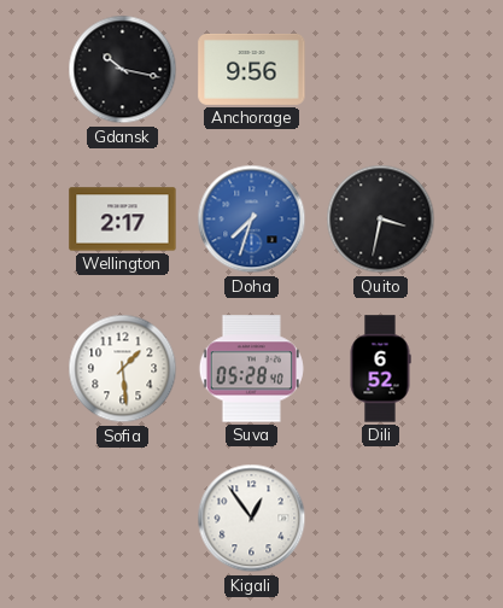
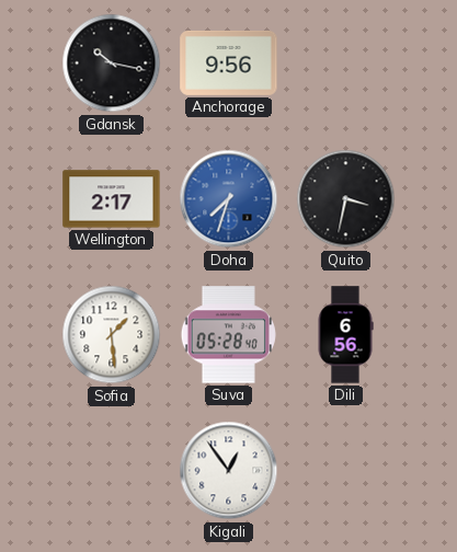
Dili: 6:52 -> 6:56 (345, 335)
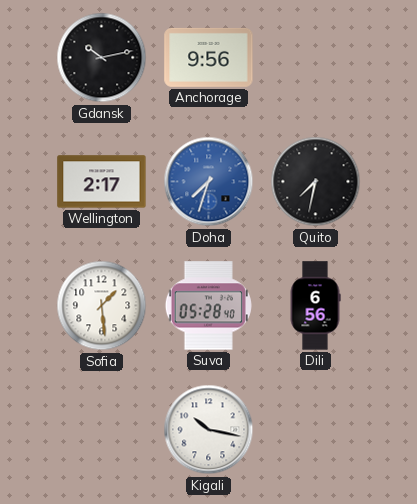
Gdansk: 10:17 -> 10:13 (102, 58)
Quito: 3:32 -> 7:32 (316, 182)
Kigali: 12:54 -> 10:17 (209, 430)
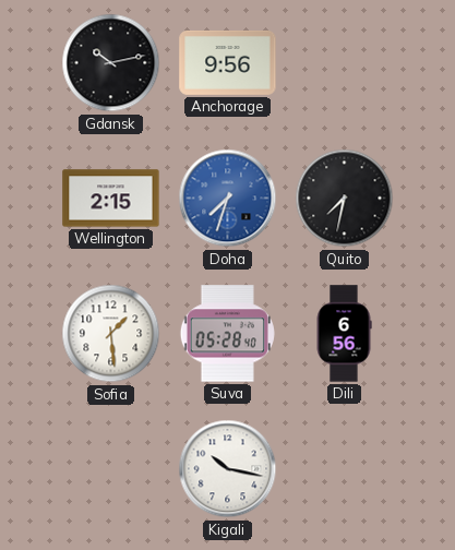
Wellington: 2:17 -> 2:15 (111, 199)
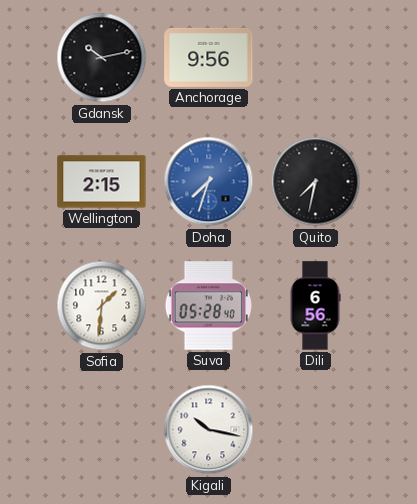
Sofia: 1:29 -> 1:31 (102, 306)
